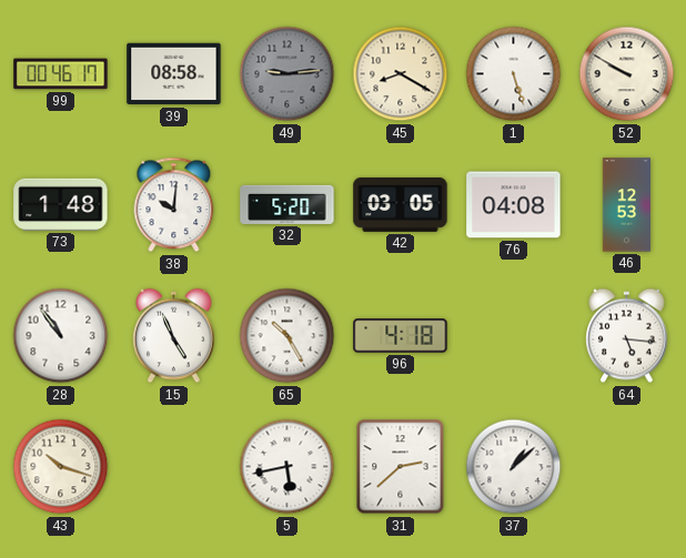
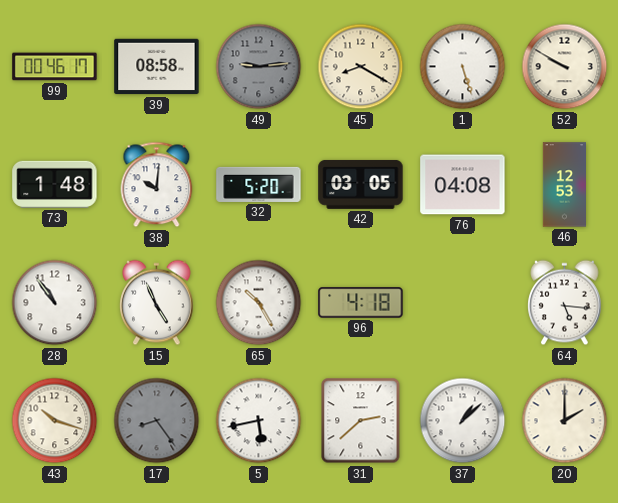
17: none -> 8:24 (157, 421)
20: none -> 2:00 (565, 421)
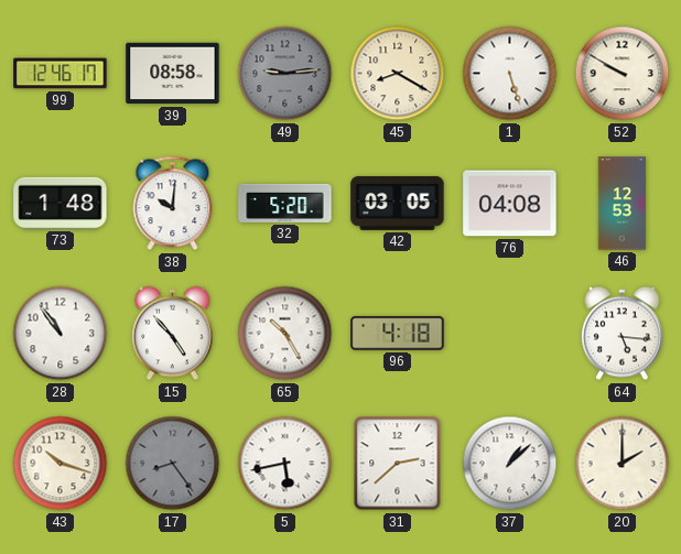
99: 00:46 -> 12:46 (61, 74)
15: 4:56 -> 4:53 (173, 334)
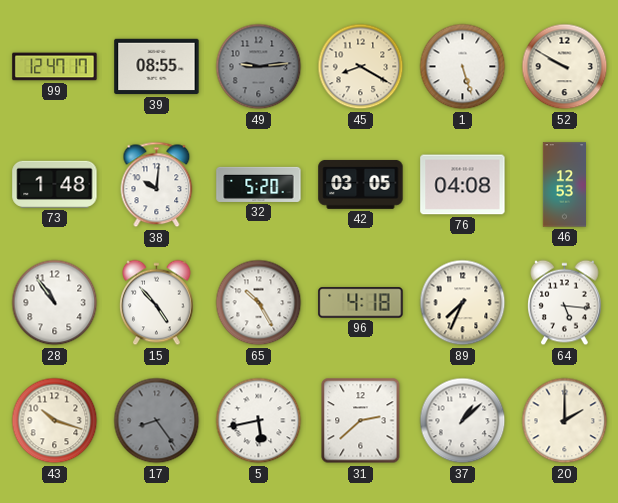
99: 12:46 -> 12:47 (55, 67)
39: 08:58 -> 08:55 (157, 67)
89: none -> 7:34 (463, 303)
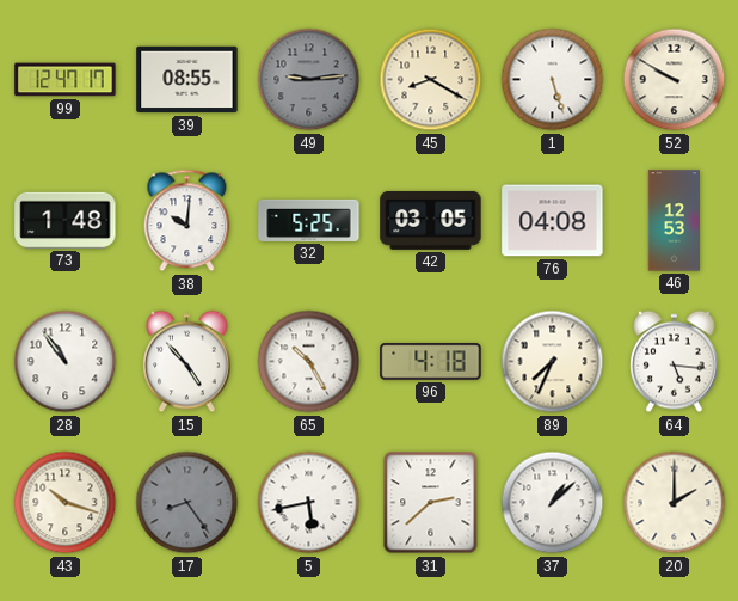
32: 5:20 -> 5:25 (309, 220)
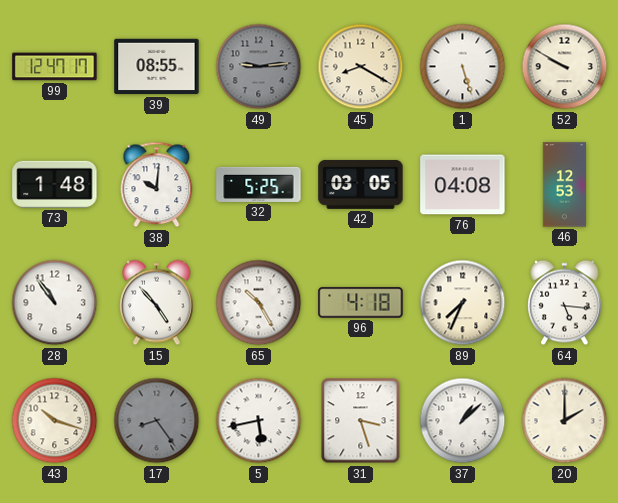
31: 2:38 -> 3:27 (361, 421)
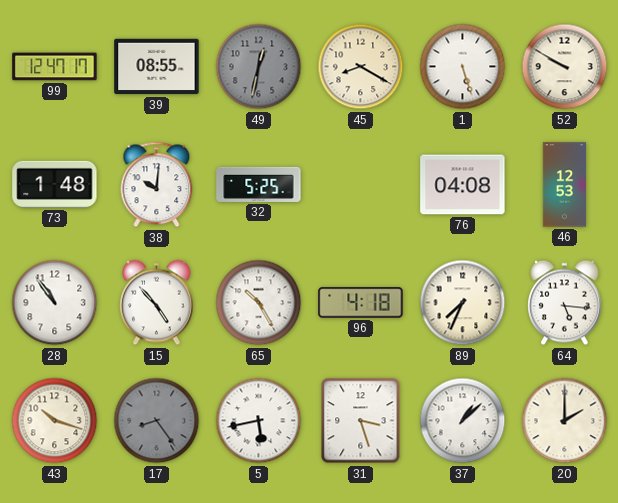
49: 9:14 -> 12:32 (259, 67)
42: 03:05 -> none (361, 184)
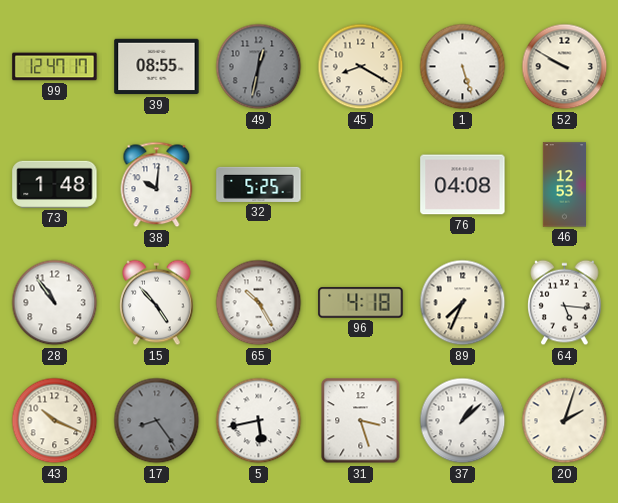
43: 10:18 -> 10:19 (55, 421)
20: 2:00 -> 2:03 (565, 421)
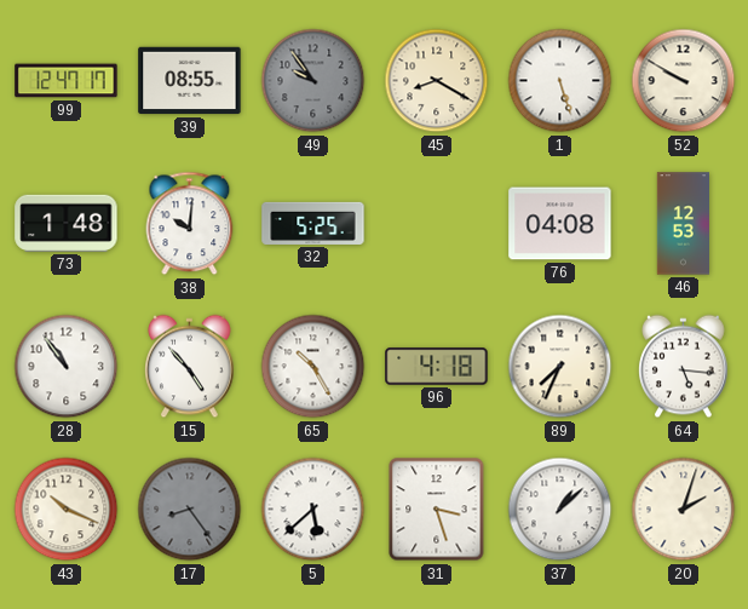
49: 12:32 -> 9:54 (313, 81)
5: 5:43 -> 5:38 (313, 510)
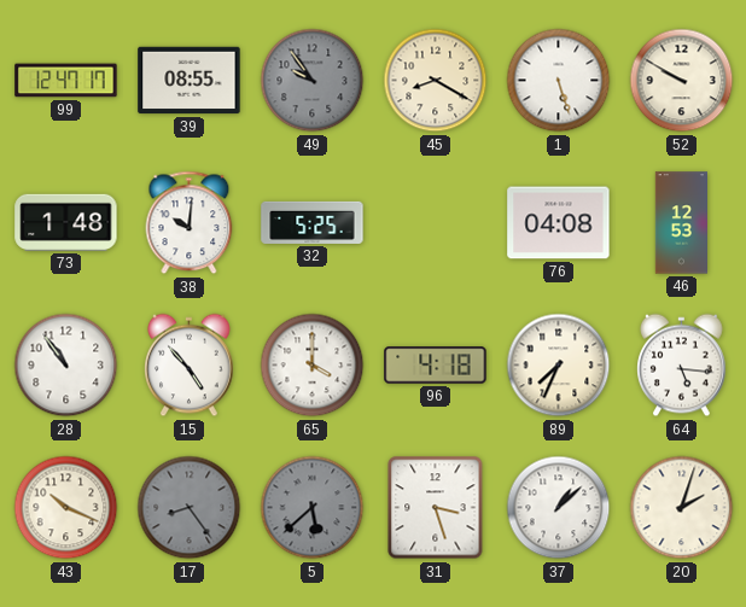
65: 10:25 -> 4:00 (313, 366)
5 dial: white -> grey (313, 508)
